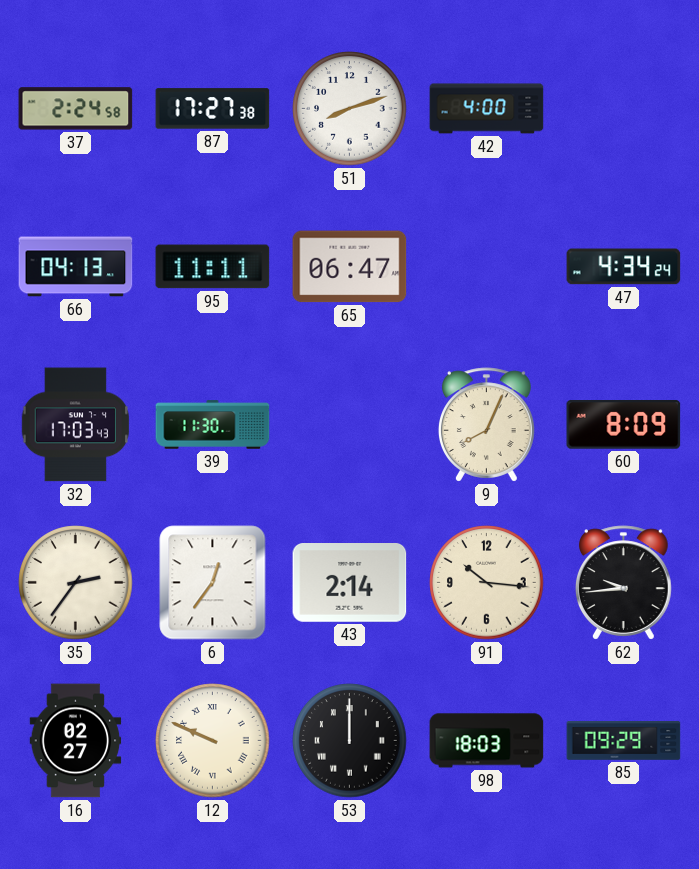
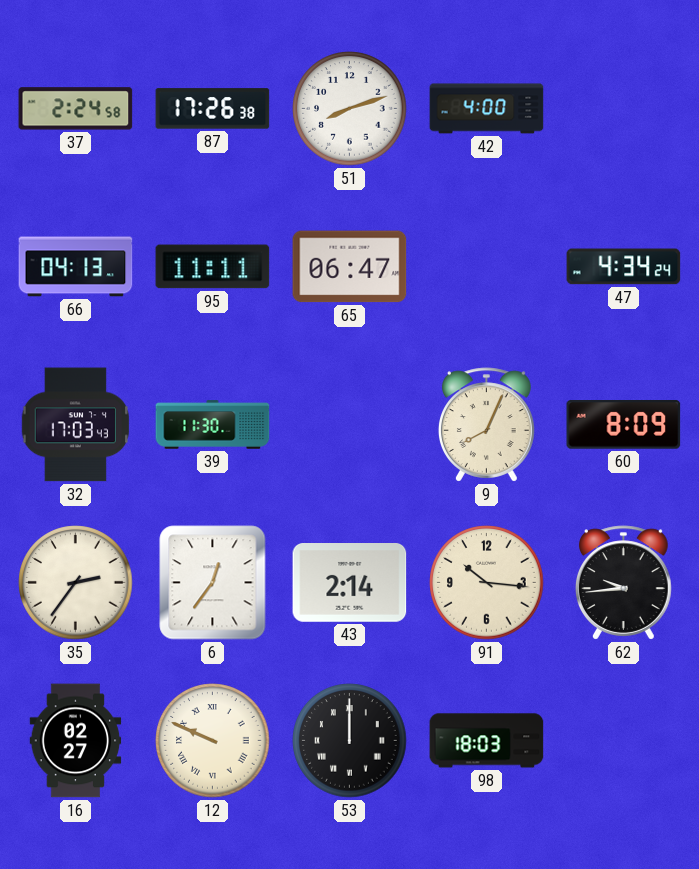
87: 17:27 -> 17:26 (213, 109)
85: 09:29 -> none (624, 741)
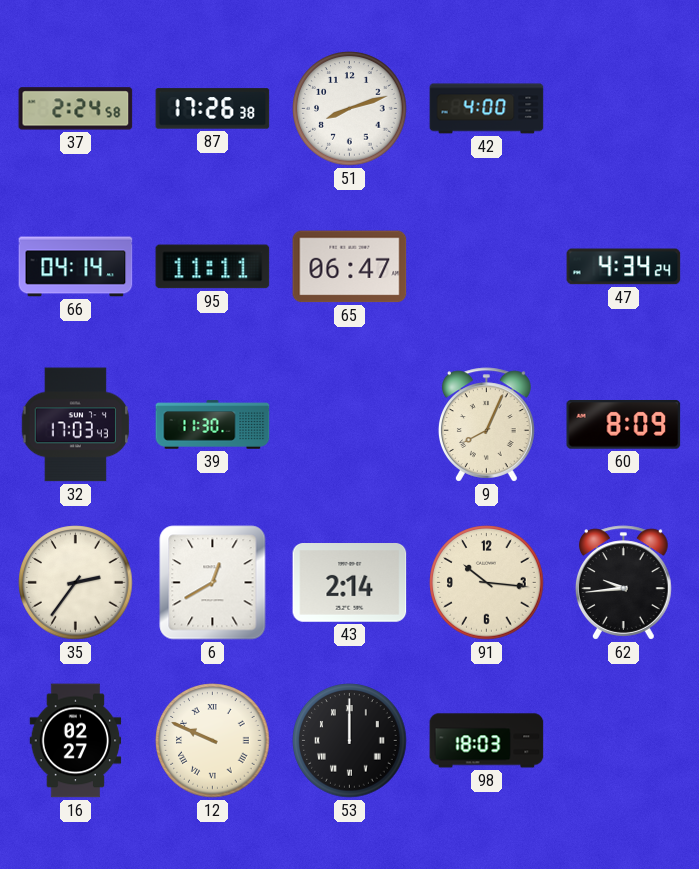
66: 04:13 -> 04:14 (76, 267)
6: 12:36 -> 12:40 (213, 583)
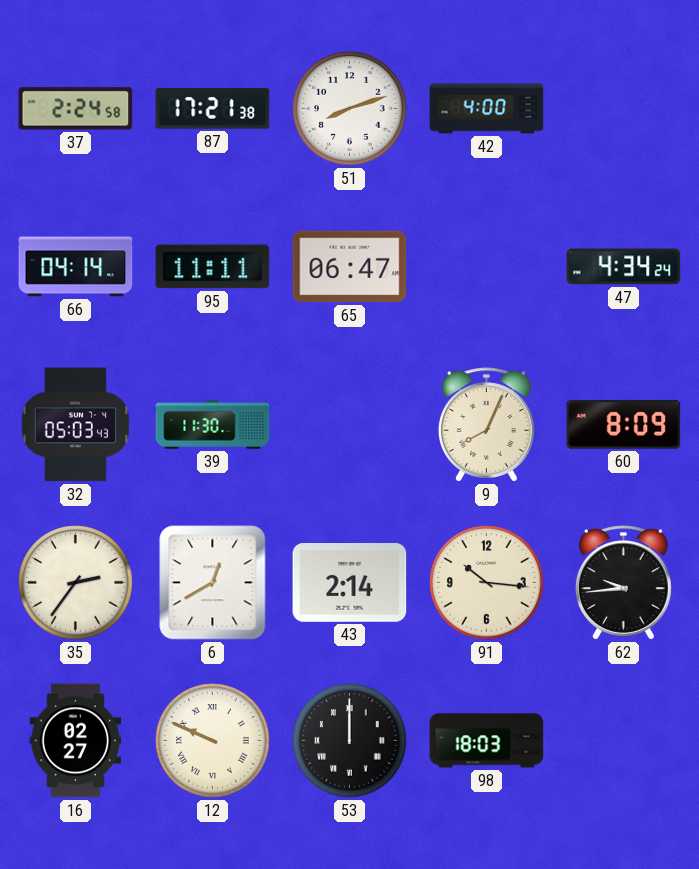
87: 17:26 -> 17:21 (213, 109)
32: 17:03 -> 05:03 (76, 425)
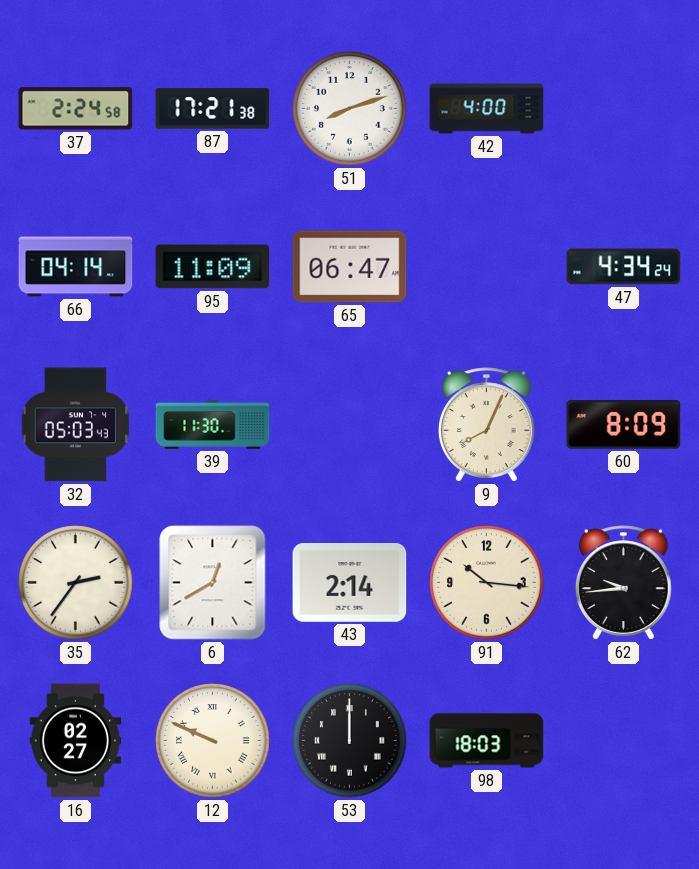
95: 11:11 -> 11:09 (213, 267)
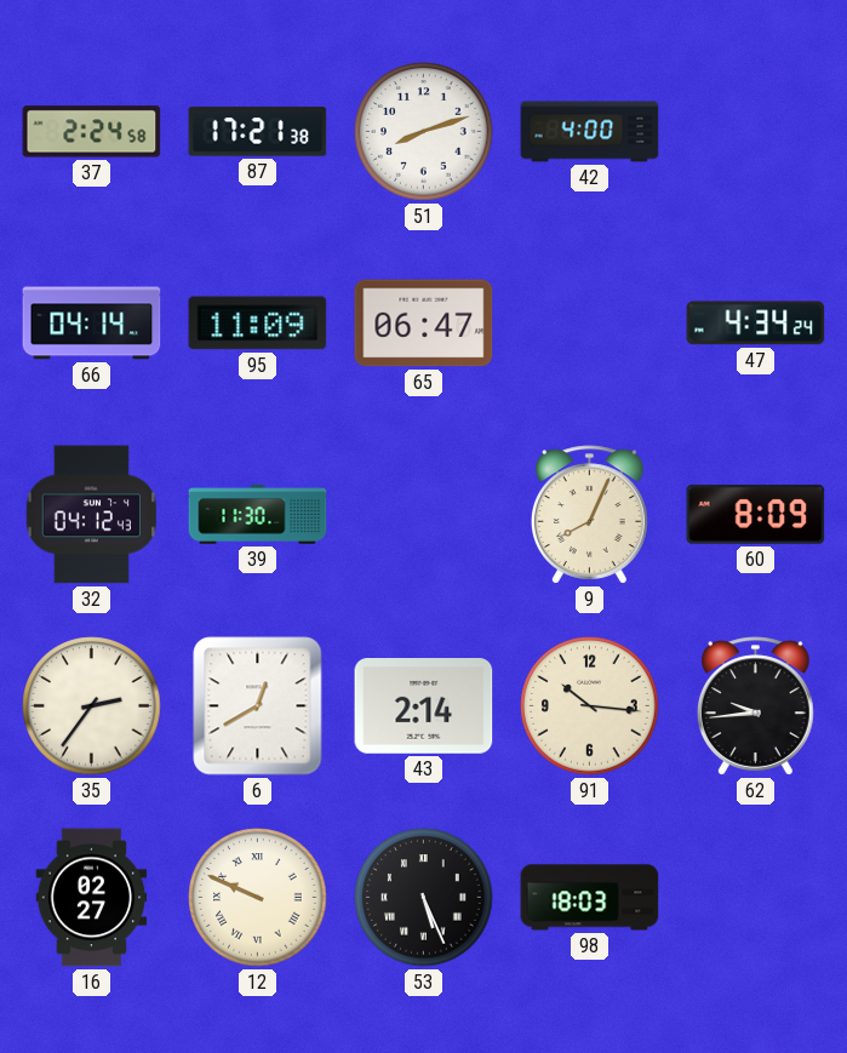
32: 05:03 -> 04:12 (92, 515)
53: 12:00 -> 5:26 (424, 898)
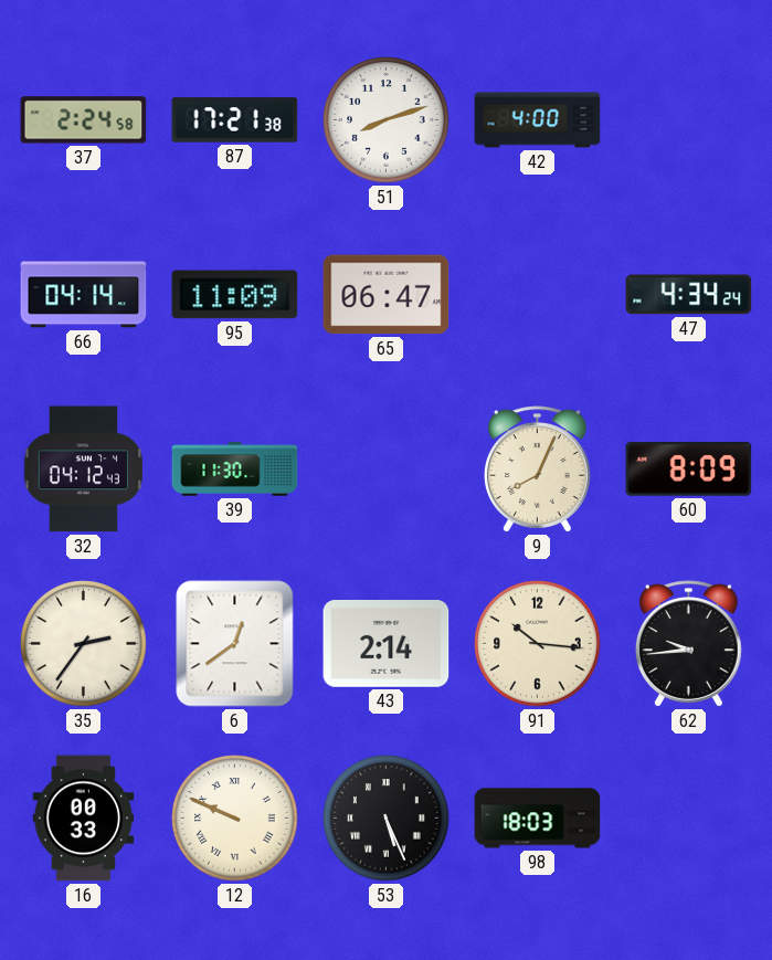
6: 12:40 -> 12:39 (235, 644)
16: 02:27 -> 00:33 (84, 819)
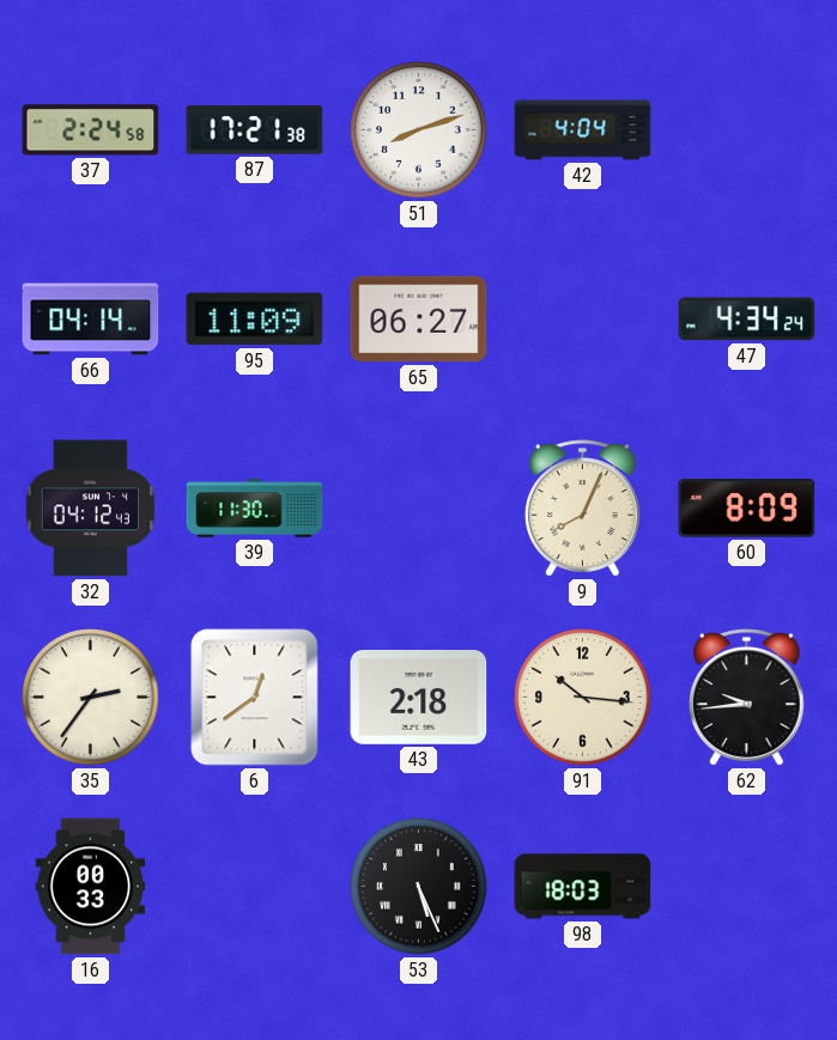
42: 4:00 -> 4:04 (583, 130)
65: 06:47 -> 06:27 (419, 320)
43: 2:14 -> 2:18 (419, 698)
12: 9:49 -> none (235, 819)
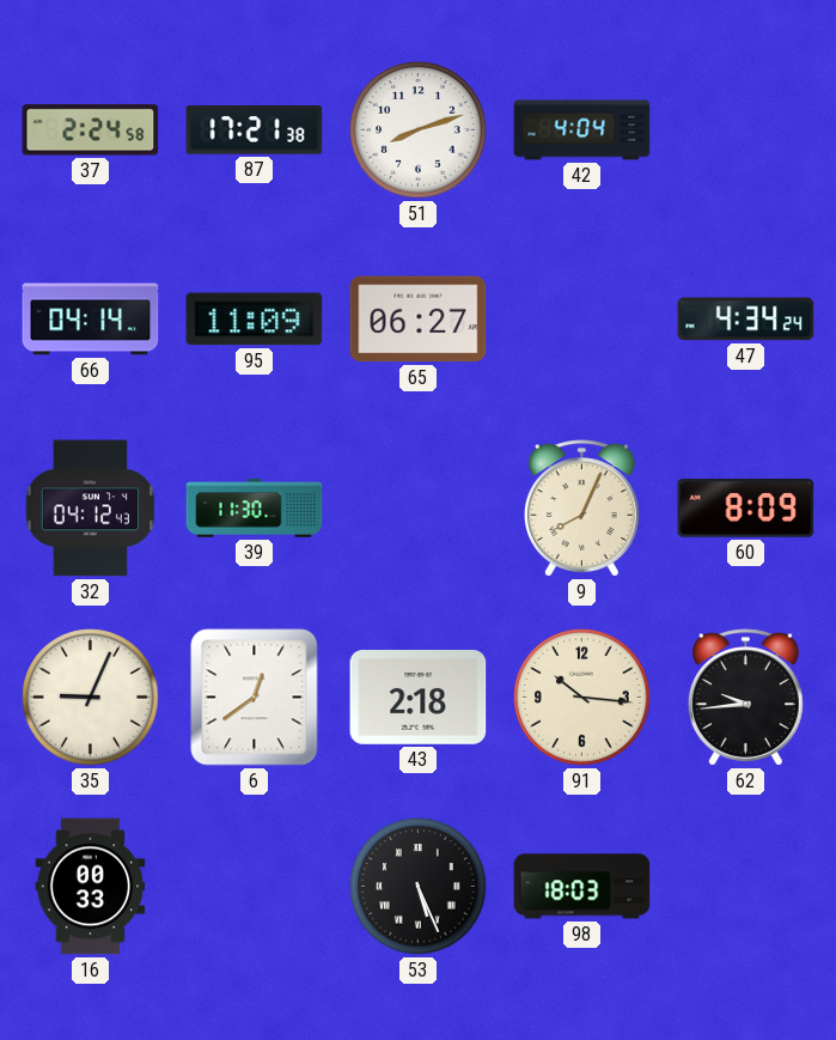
35: 2:36 -> 9:04 (91, 698)
